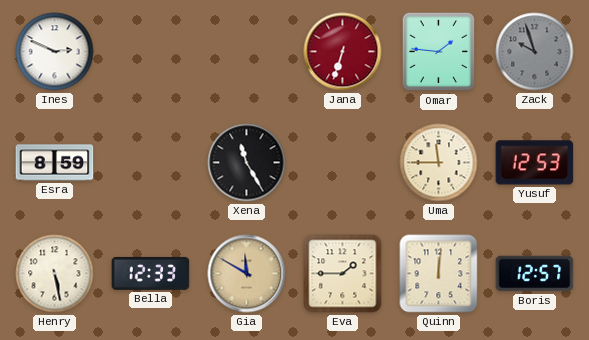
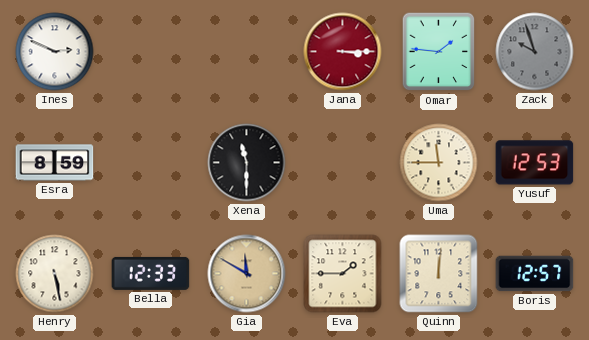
Jana: 6:33 -> 3:15 (343, 52)
Xena: 11:25 -> 11:30 (247, 163)
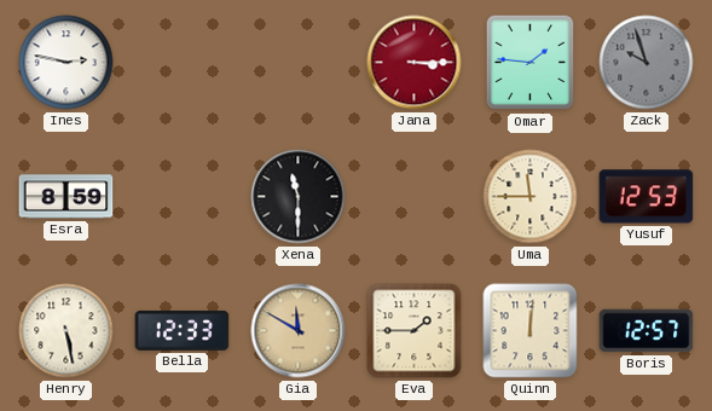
Ines: 2:49 -> 2:47 (66, 63)
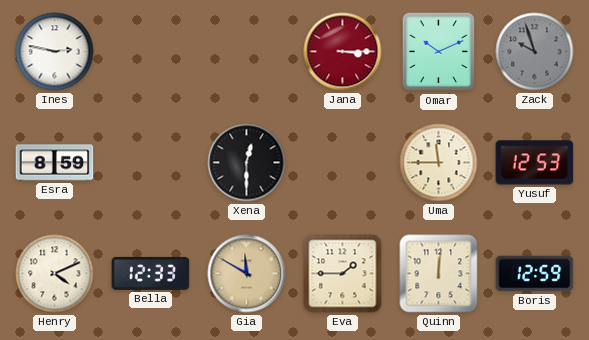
Omar: 1:46 -> 10:11 (439, 52)
Xena: 11:30 -> 12:30 (247, 163)
Henry: 5:28 -> 4:11 (55, 274)
Boris: 12:57 -> 12:59 (535, 274)
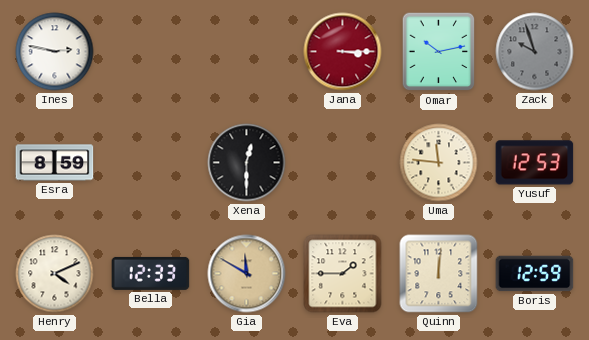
Omar: 10:11 -> 10:13 (439, 52)
Uma: 11:45 -> 11:46 (439, 163)
